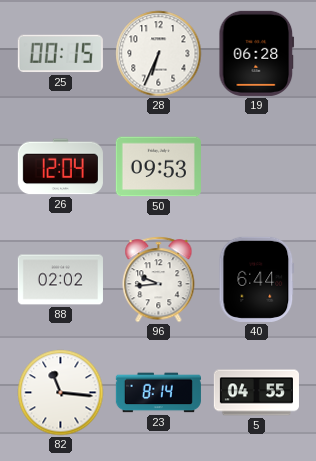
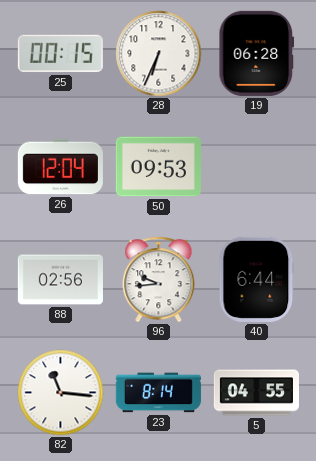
88: 02:02 -> 02:56 (60, 280)
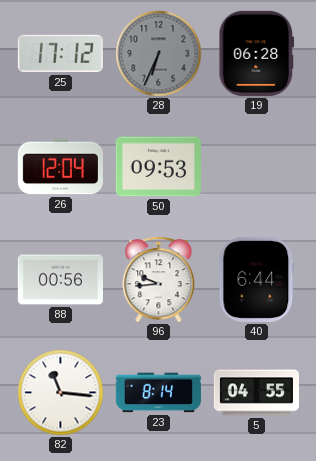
25: 00:15 -> 17:12 (60, 54)
28 dial: white -> grey (159, 54)
88: 02:56 -> 00:56 (60, 280)
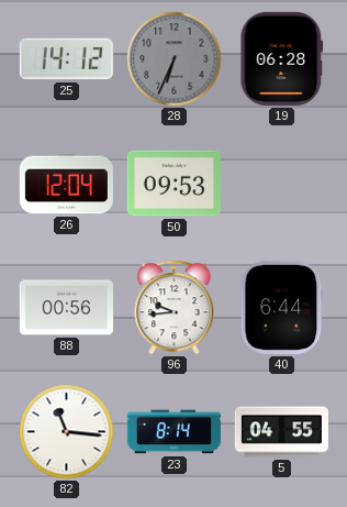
25: 17:12 -> 14:12 (66, 59)
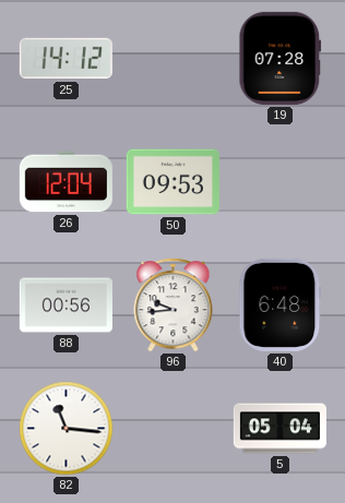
28: 6:34 -> none (175, 59)
19: 06:28 -> 07:28 (281, 58)
40: 6:44 -> 6:48 (281, 304)
23: 8:14 -> none (173, 432)
5: 04:55 -> 05:04 (279, 429)
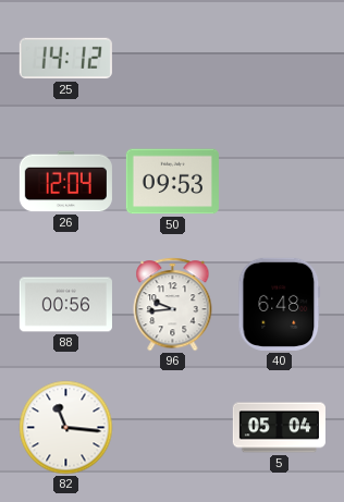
19: 07:28 -> none (281, 58)
